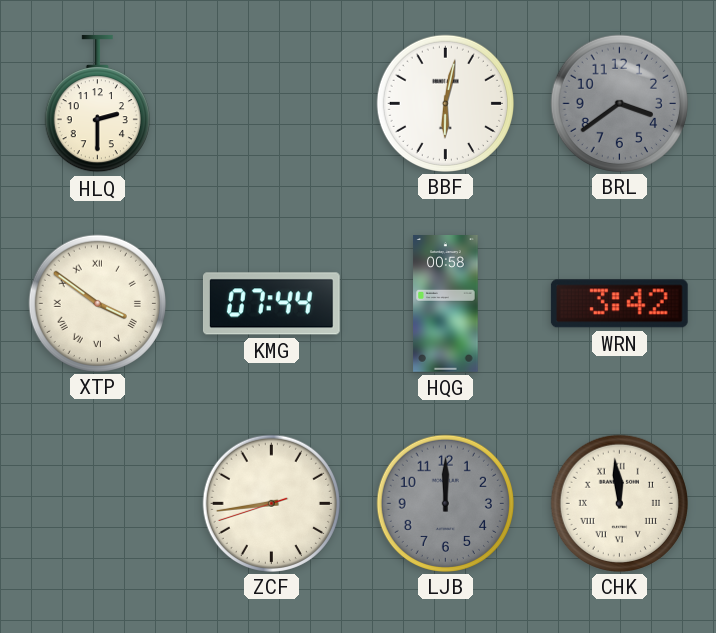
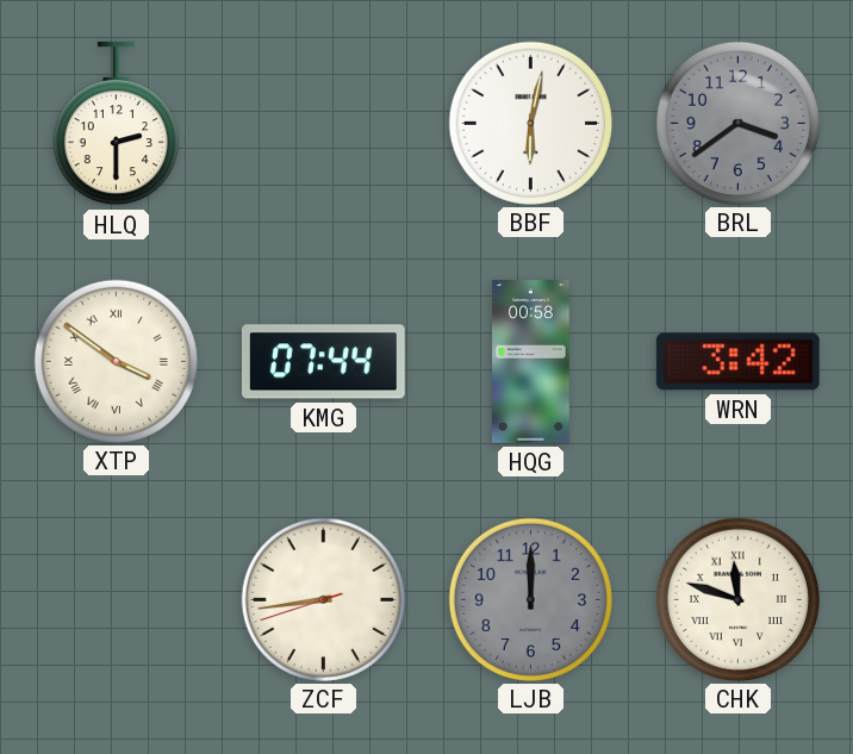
CHK: 11:59 -> 11:48 (737, 599)
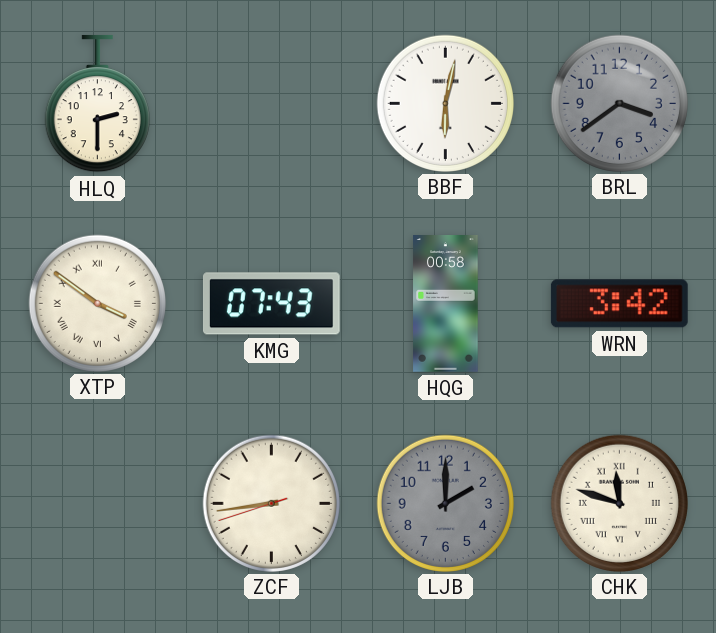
KMG: 07:44 -> 07:43 (271, 304)
LJB: 12:00 -> 2:00 (445, 503)
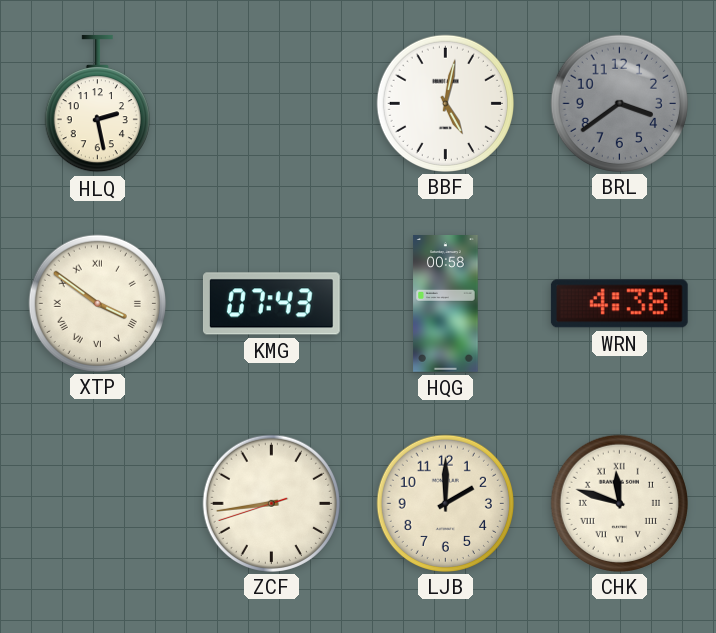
HLQ: 2:30 -> 2:28 (97, 104)
BBF: 6:02 -> 5:02 (445, 103)
WRN: 3:42 -> 4:38 (619, 304)
LJB dial: grey -> cream (445, 503)
